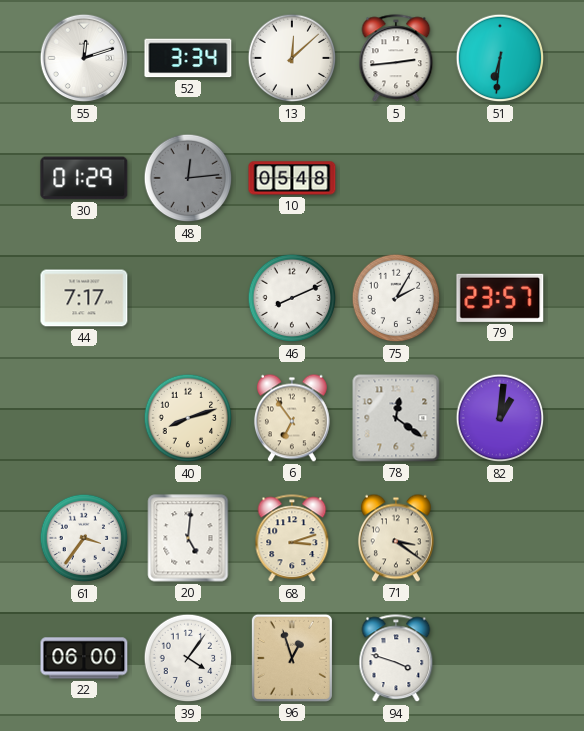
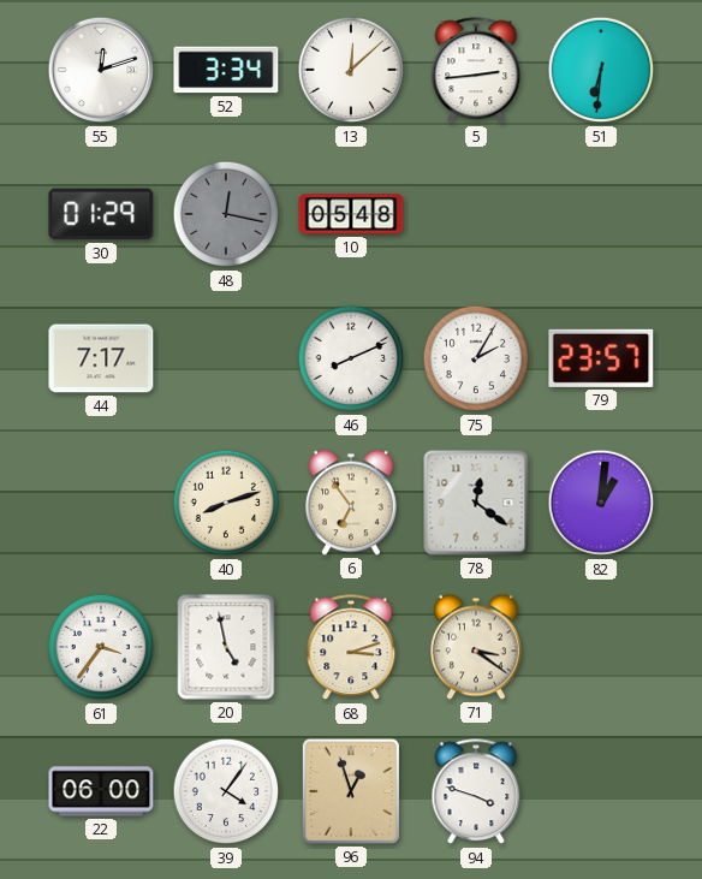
48: 12:14 -> 12:17 (226, 214)
20: 5:01 -> 4:58 (226, 647)
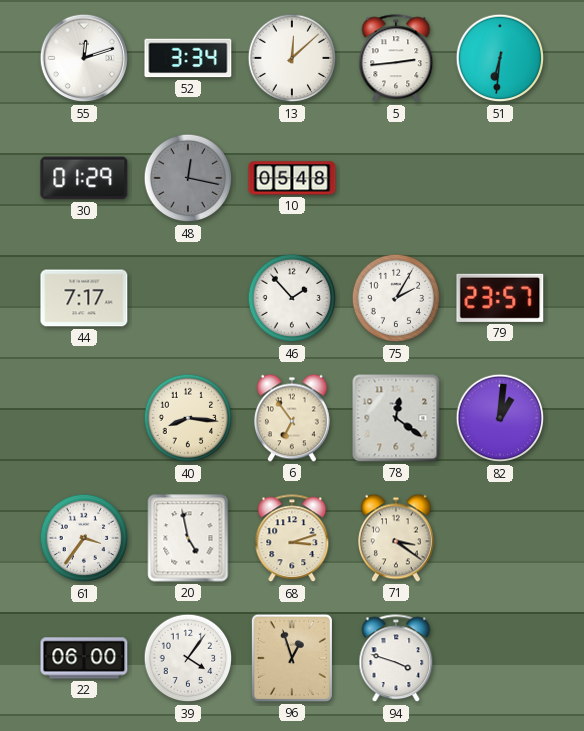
46: 8:11 -> 1:53 (292, 298)
40: 8:12 -> 8:16 (188, 418)
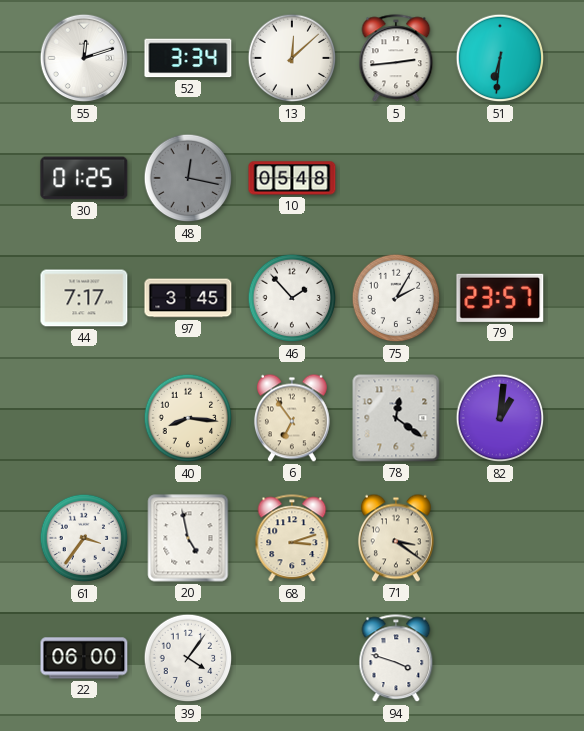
30: 01:29 -> 01:25 (84, 178)
97: none -> 3:45 (188, 298)
96: 12:57 -> none (292, 658)
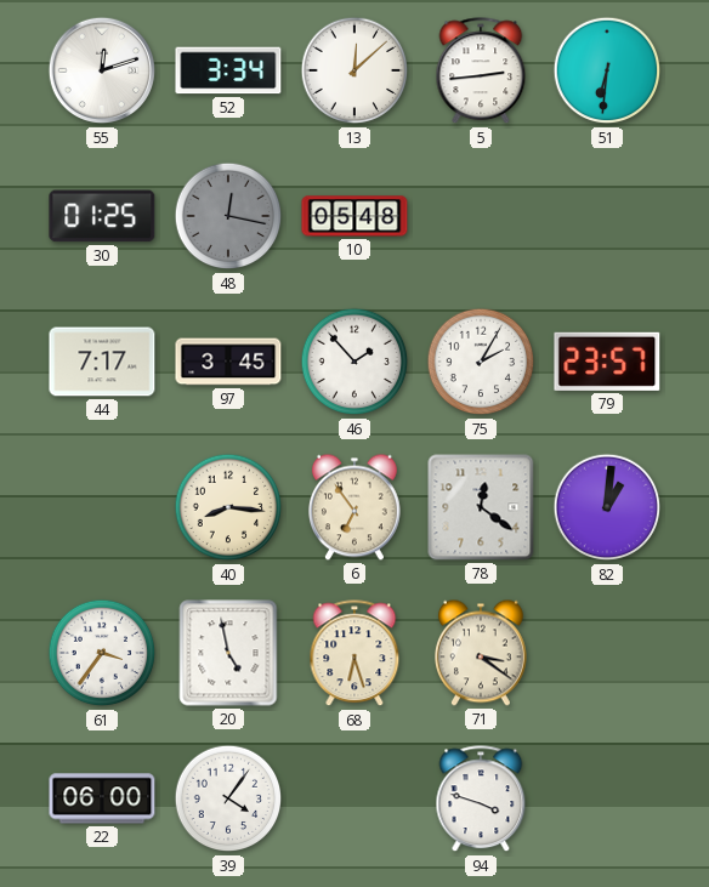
68: 3:12 -> 6:27 (354, 654)
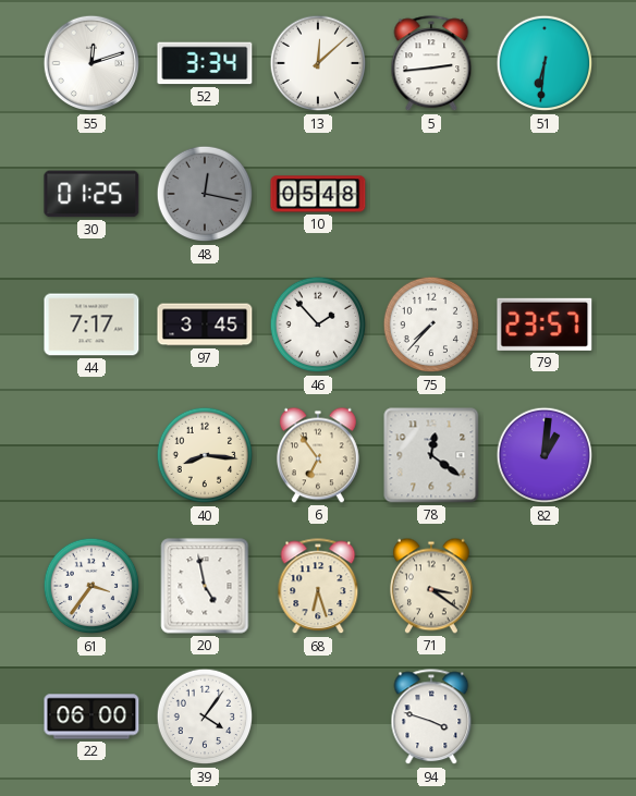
75: 2:05 -> 7:37 (431, 324)
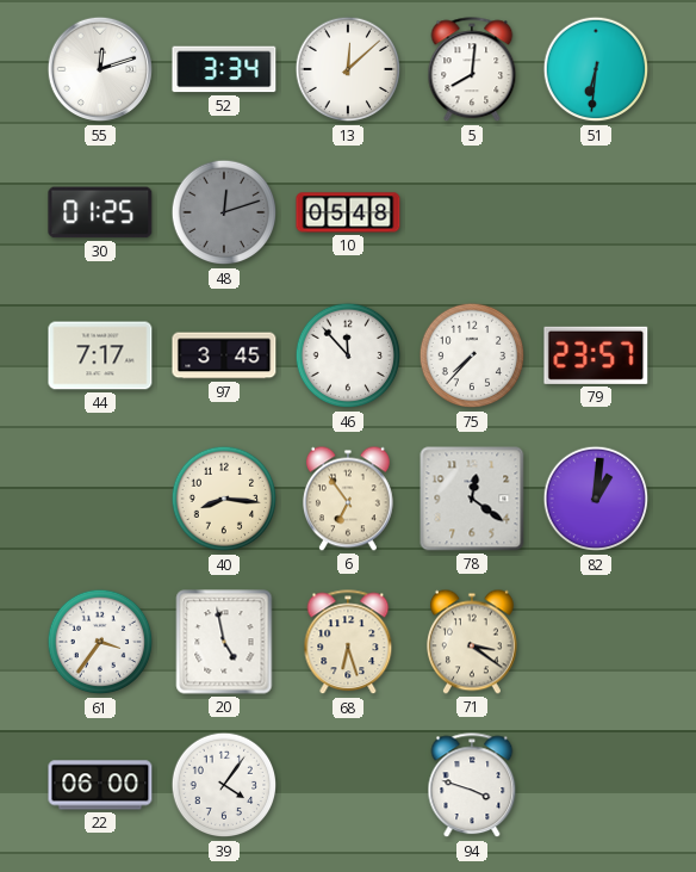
5: 2:44 -> 8:01 (472, 70)
48: 12:17 -> 12:12 (224, 212)
46: 1:53 -> 11:53 (348, 355)
